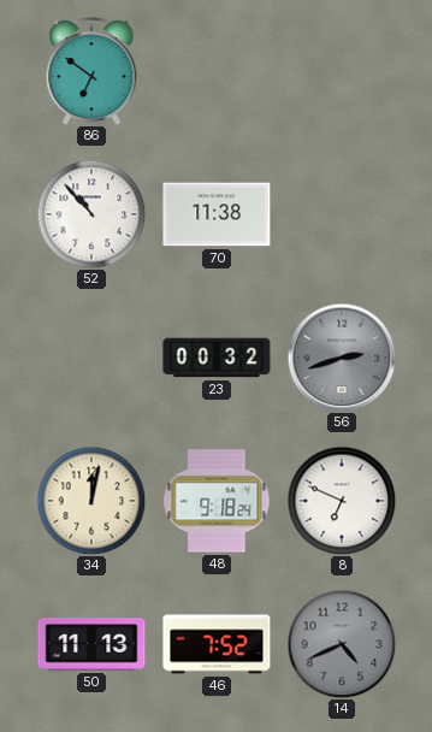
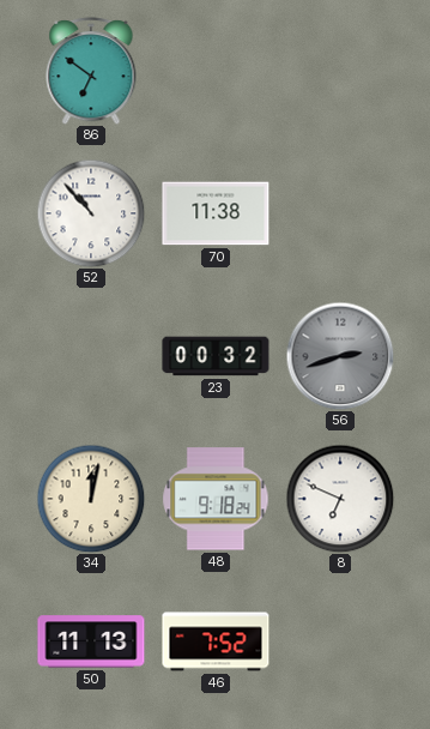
14: 4:41 -> none (342, 644)
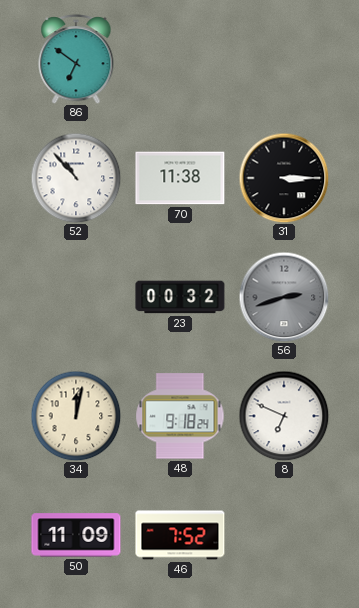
31: none -> 3:15 (284, 178)
50: 11:13 -> 11:09 (76, 535)
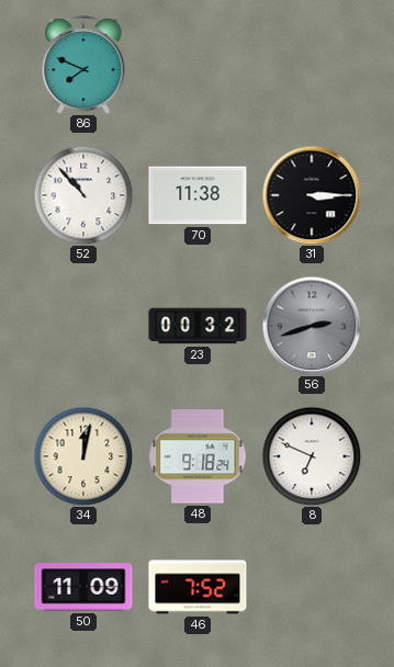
86: 6:51 -> 7:49 (83, 65)
